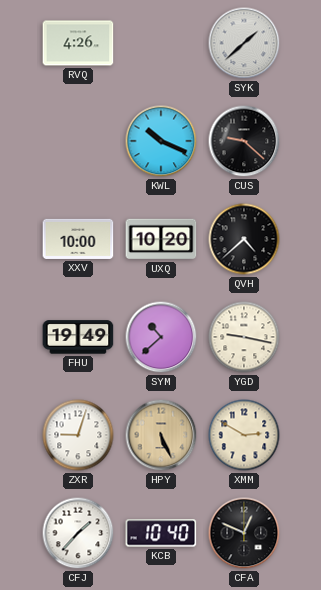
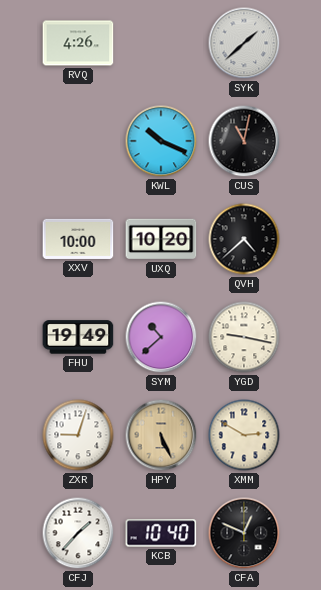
CUS: 9:22 -> 11:02 (244, 141)
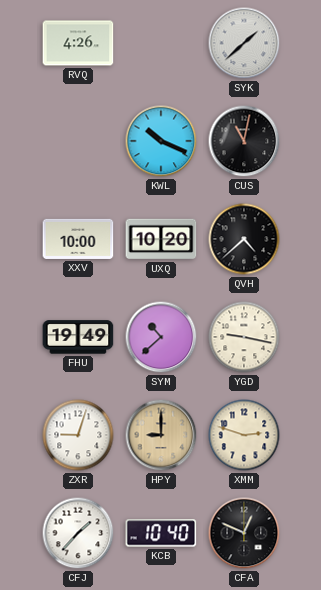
HPY: 5:26 -> 9:00 (161, 435)
XMM: 2:50 -> 2:48 (244, 435)
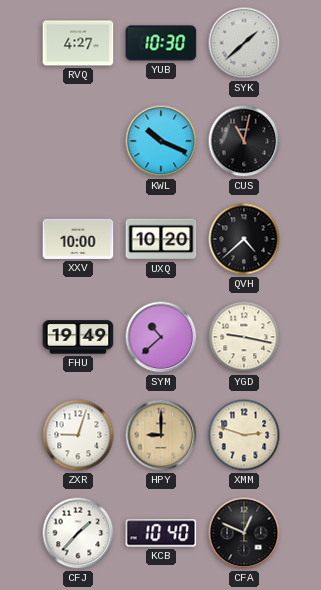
RVQ: 4:26 -> 4:27 (78, 43)
YUB: none -> 10:30 (161, 43)
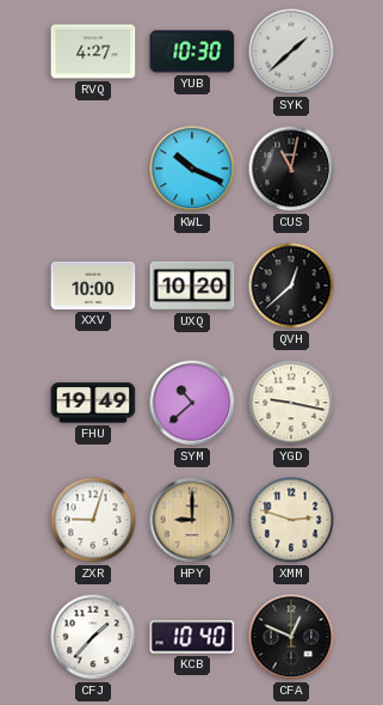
QVH: 4:38 -> 12:38 (291, 286)
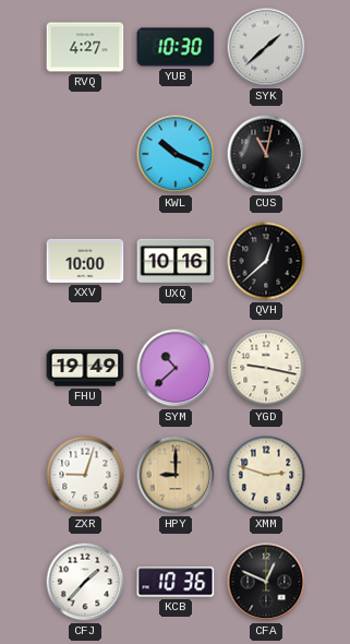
UXQ: 10:20 -> 10:16 (176, 261)
KCB: 10:40 -> 10:36 (176, 582)
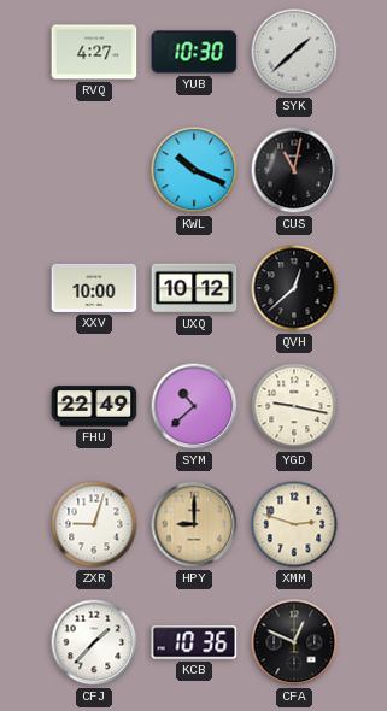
UXQ: 10:16 -> 10:12 (194, 288)
FHU: 19:49 -> 22:49 (94, 406)
